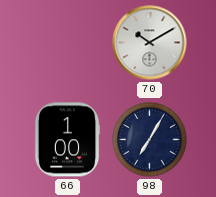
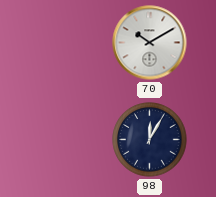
66: 1:00 -> none (67, 140)
98: 7:05 -> 12:05 (150, 140)
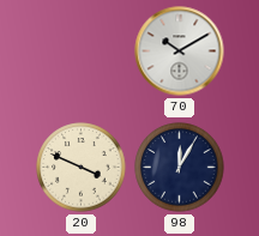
20: none -> 3:49 (82, 168)
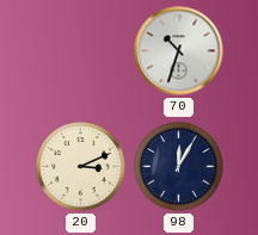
70: 10:10 -> 10:33 (179, 51)
20: 3:49 -> 3:11 (81, 167)
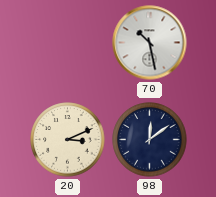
70: 10:33 -> 10:28 (150, 43)
98: 12:05 -> 12:09 (150, 140)
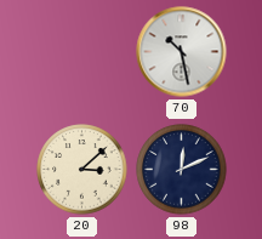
20: 3:11 -> 3:08 (82, 170)
98: 12:09 -> 12:11 (182, 170)
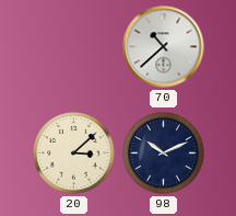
70: 10:28 -> 10:38 (164, 47)
98: 12:11 -> 10:11 (164, 154)
